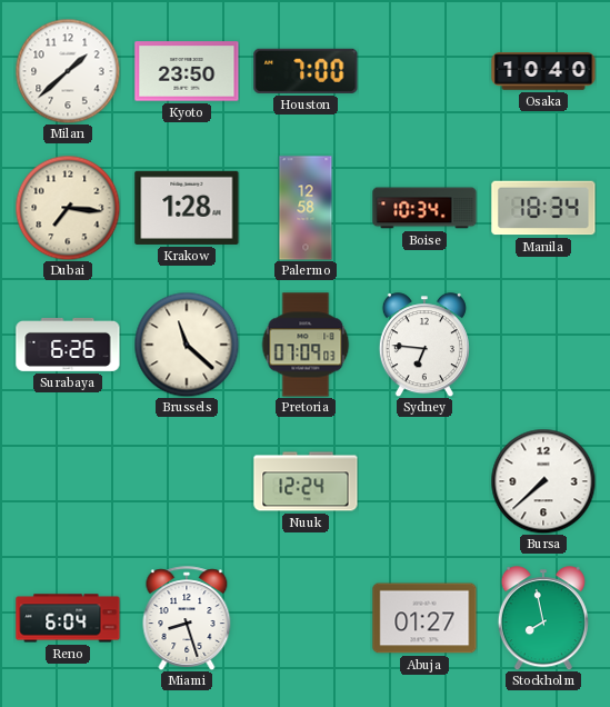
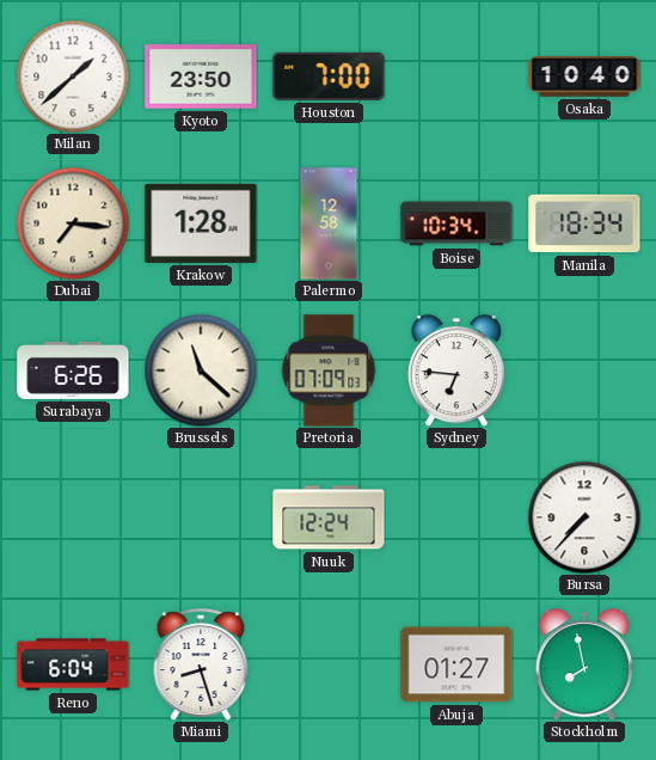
Bursa: 7:38 -> 7:37 (584, 517)
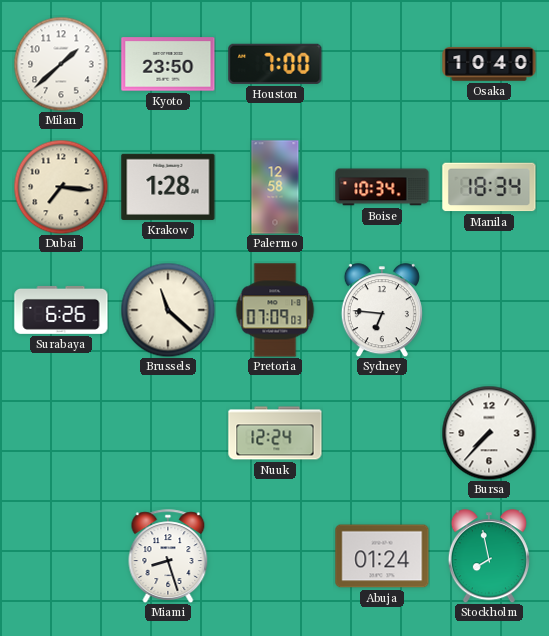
Reno: 6:04 -> none (73, 664)
Abuja: 01:27 -> 01:24 (382, 556)
